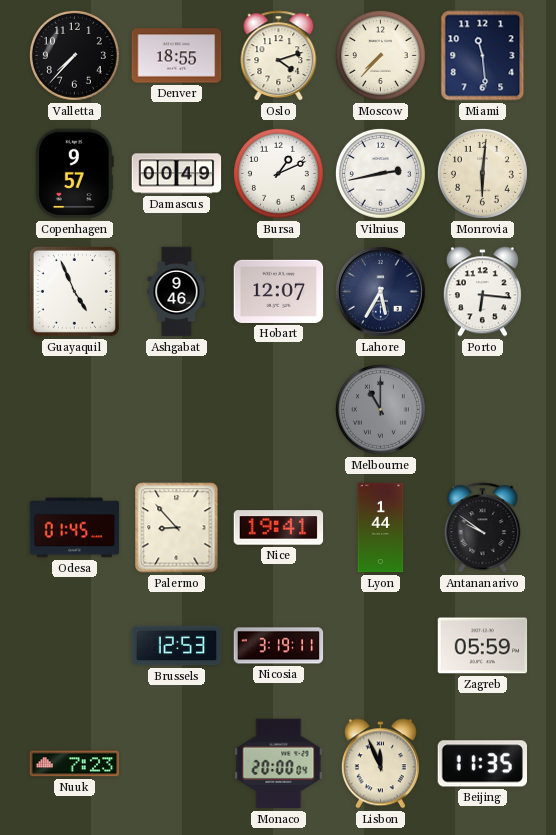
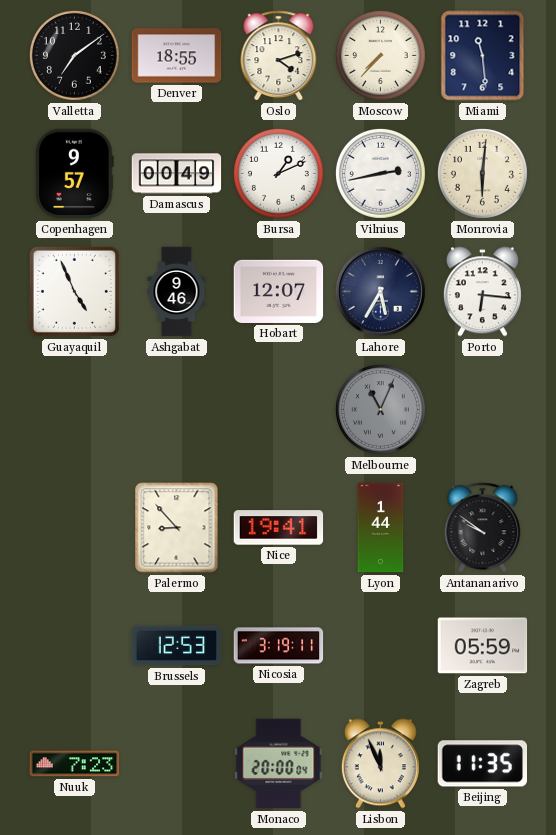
Valletta: 7:37 -> 7:09 (74, 55)
Melbourne: 11:00 -> 11:04 (380, 409)
Odesa: 01:45 -> none (75, 528)
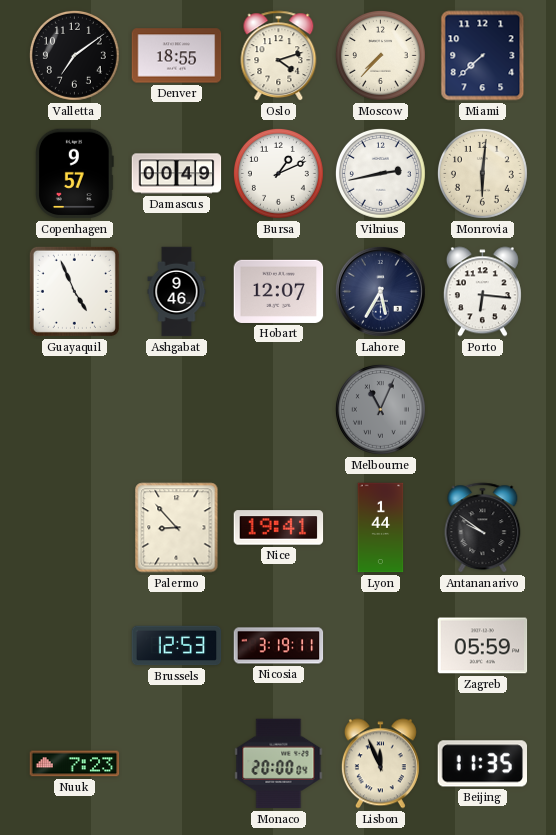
Miami: 11:29 -> 7:38 (483, 56)
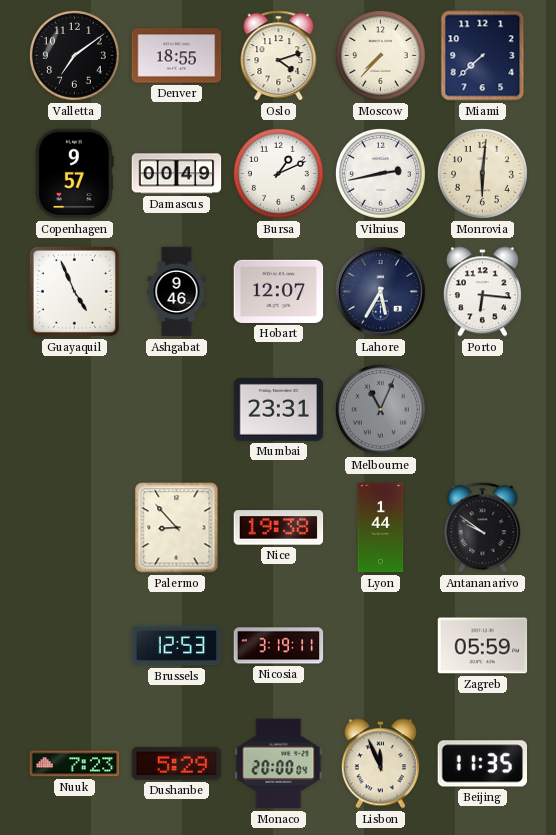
Mumbai: none -> 23:31 (279, 409)
Nice: 19:41 -> 19:38 (279, 528)
Dushanbe: none -> 5:29 (177, 763)
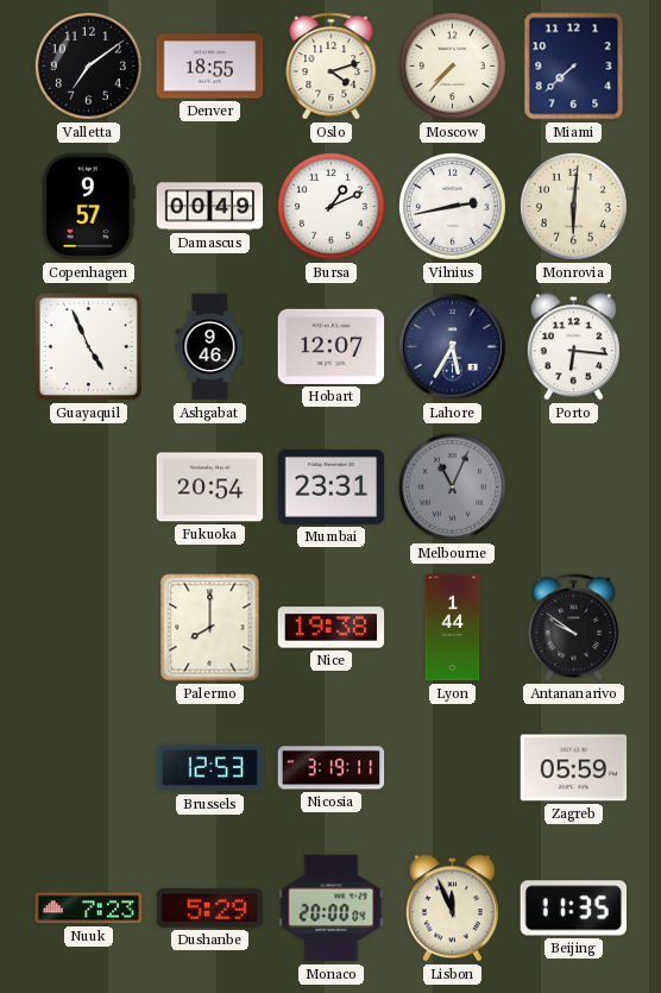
Fukuoka: none -> 20:54 (210, 488)
Palermo: 8:53 -> 8:00 (210, 628)
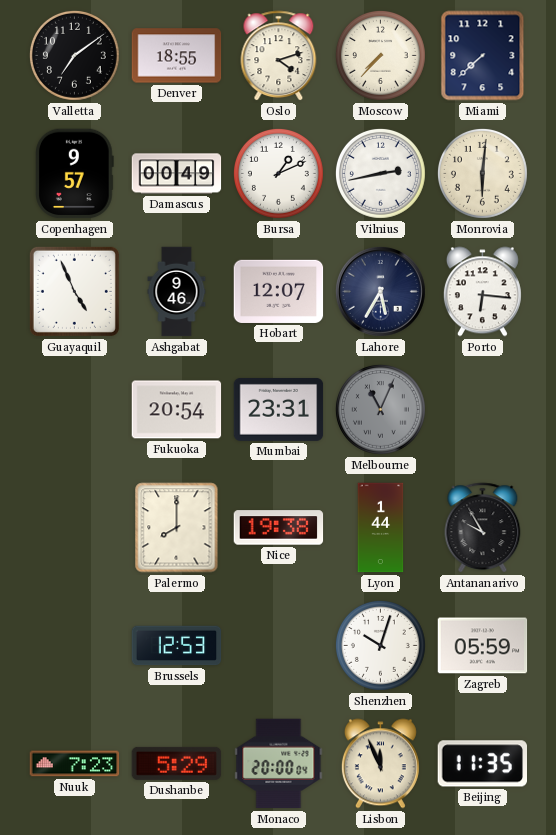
Antananarivo: 9:51 -> 9:55 (483, 528)
Nicosia: 3:19 -> none (332, 768)
Shenzhen: none -> 10:03 (380, 645)
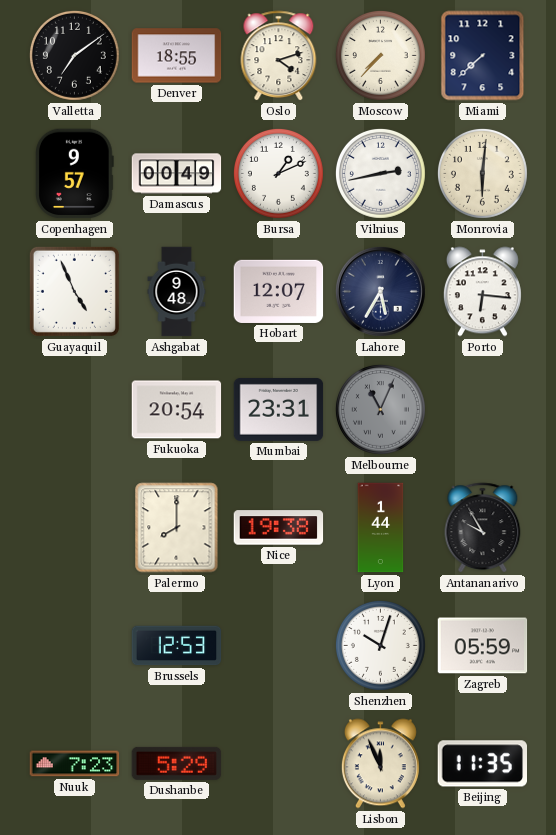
Ashgabat: 9:46 -> 9:48 (177, 292)
Monaco: 20:00 -> none (279, 764)
